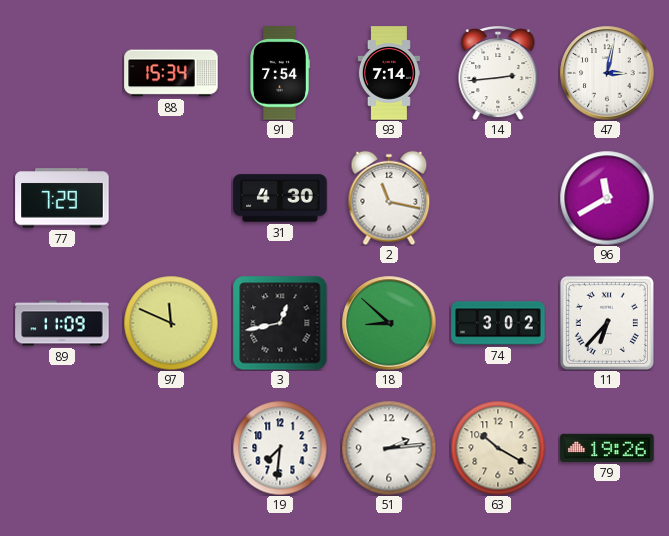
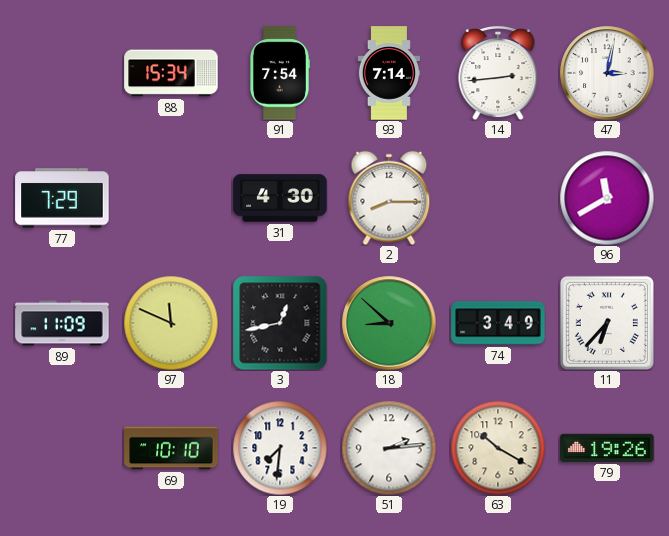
2: 11:17 -> 8:15 (389, 198)
74: 3:02 -> 3:49 (498, 323)
69: none -> 10:10 (171, 448)
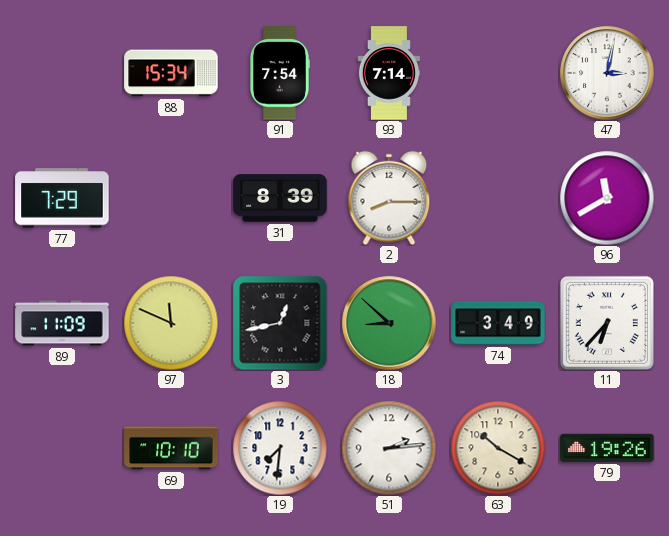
14: 2:44 -> none (498, 73)
31: 4:30 -> 8:39 (280, 198)
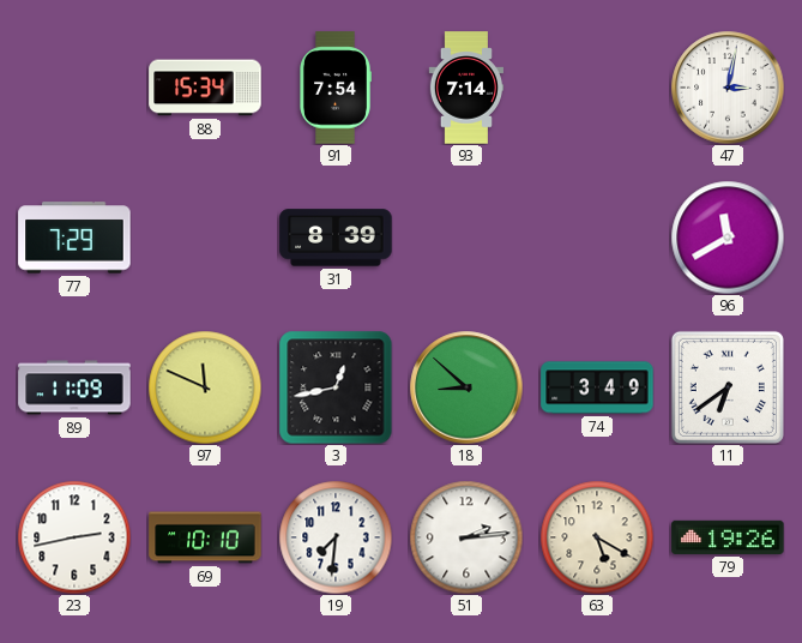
2: 8:15 -> none (389, 198)
11: 6:37 -> 6:39 (728, 387)
23: none -> 2:43 (74, 537)
63: 10:20 -> 5:20 (597, 537)
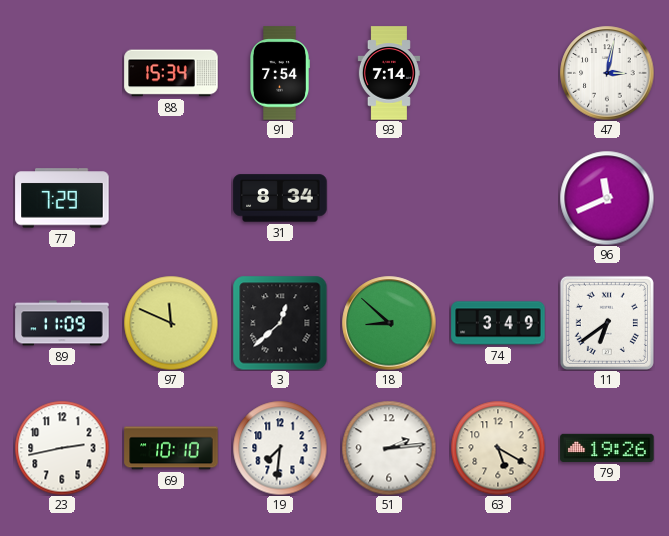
31: 8:39 -> 8:34 (280, 198)
96: 11:40 -> 11:41 (607, 198)
3: 12:43 -> 12:38 (280, 323)
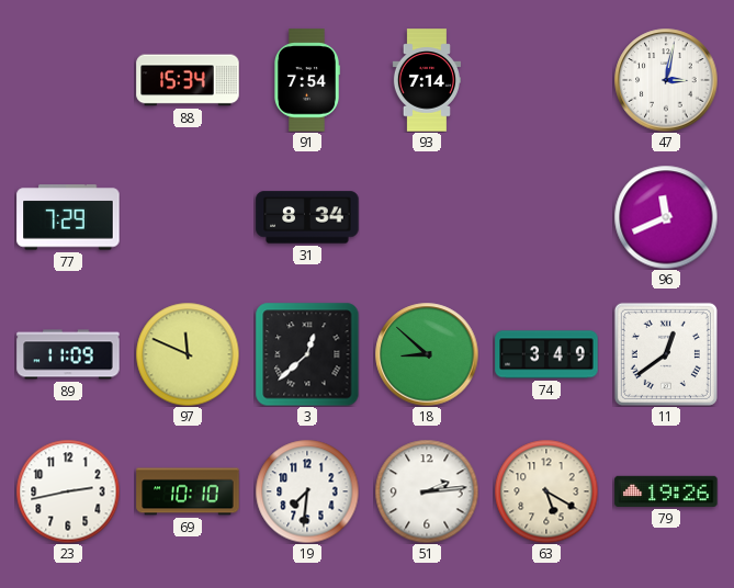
11: 6:39 -> 12:39 (666, 354)
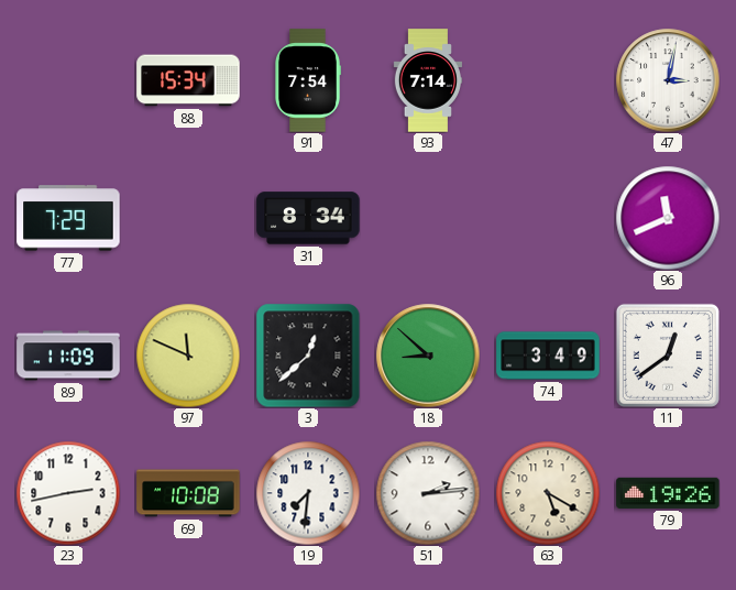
69: 10:10 -> 10:08 (188, 493)
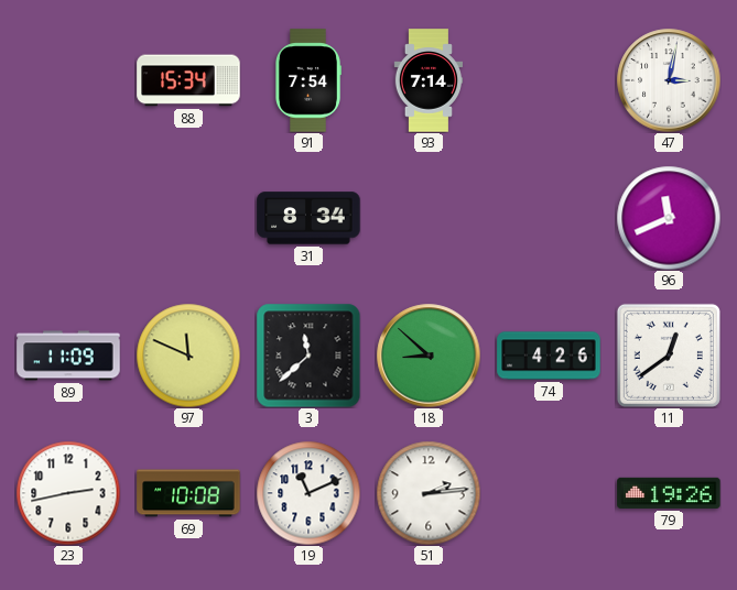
77: 7:29 -> none (68, 218)
3: 12:38 -> 11:38 (308, 356)
74: 3:49 -> 4:26 (549, 356)
19: 7:31 -> 11:11 (308, 493)
63: 5:20 -> none (548, 493)
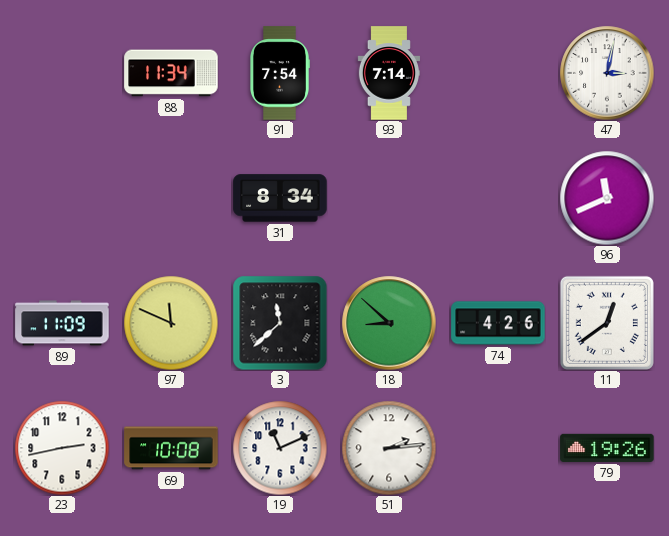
88: 15:34 -> 11:34 (171, 73)
